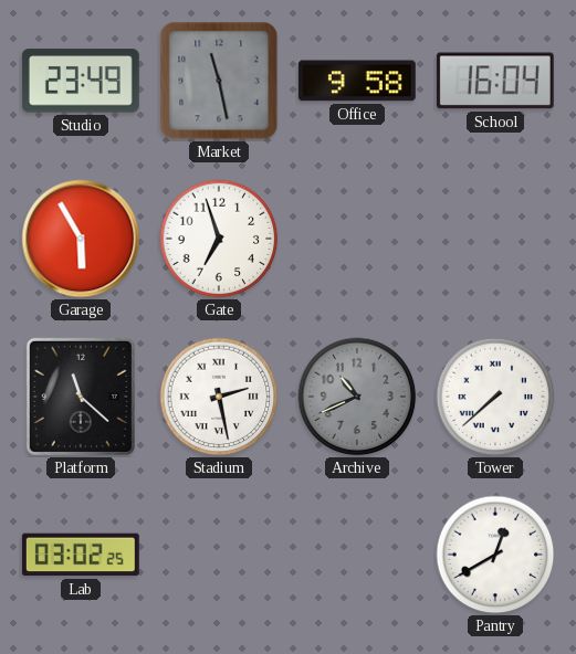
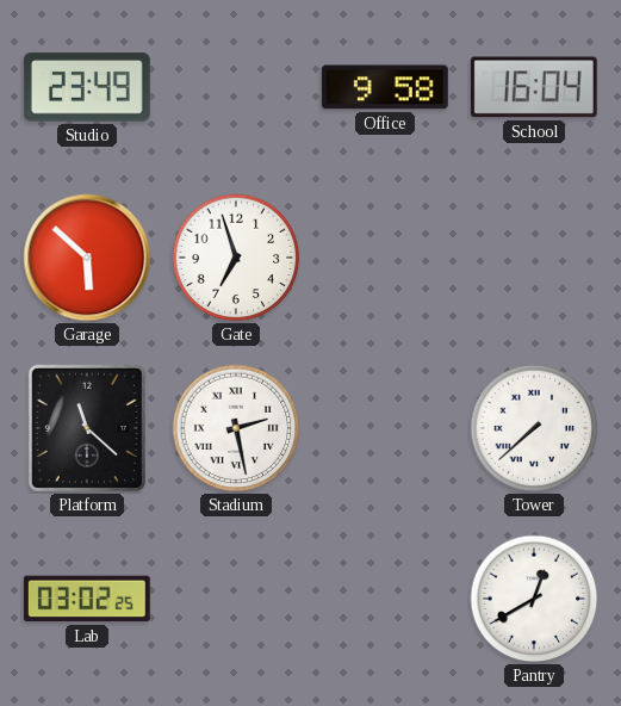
Market: 11:28 -> none (219, 81)
Garage: 5:55 -> 5:52 (87, 258)
Archive: 10:41 -> none (357, 397)
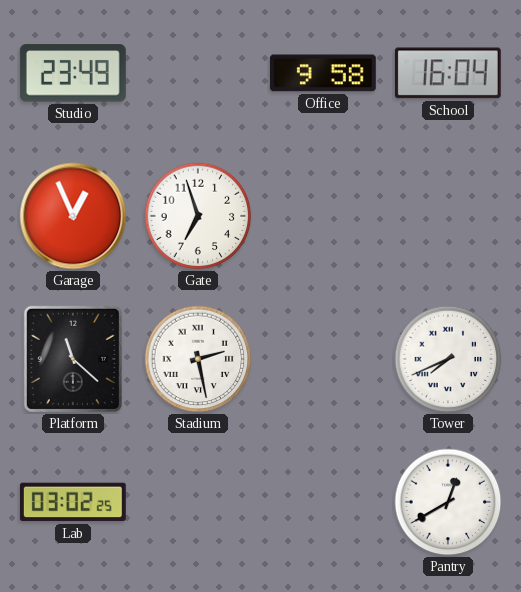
Garage: 5:52 -> 12:56 (73, 216)
Tower: 7:38 -> 7:41 (448, 359)
